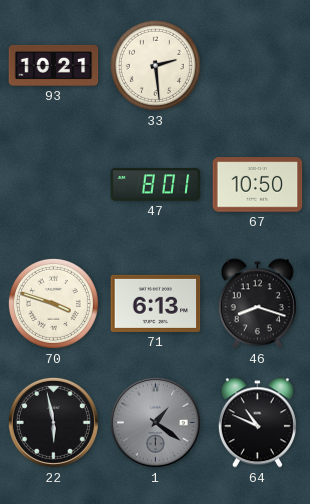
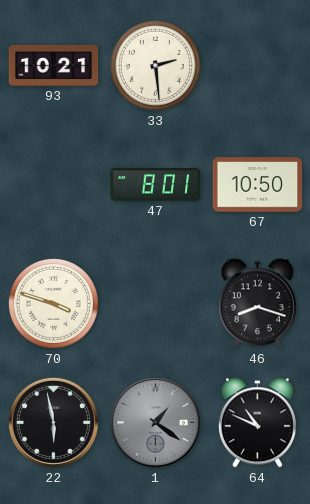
71: 6:13 -> none (156, 303)
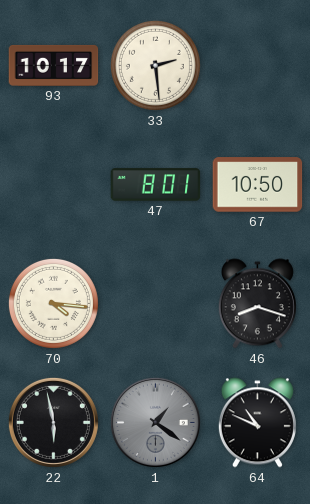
93: 10:21 -> 10:17 (54, 65)
70: 3:48 -> 4:16 (53, 303)
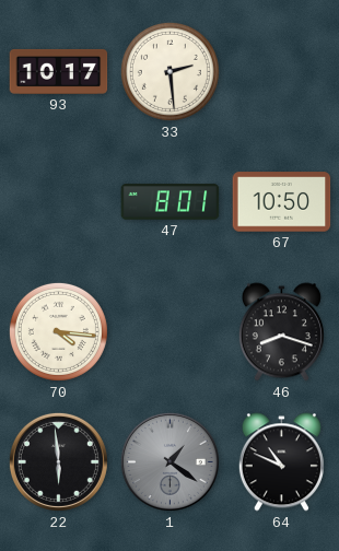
22: 5:58 -> 5:59 (58, 461)
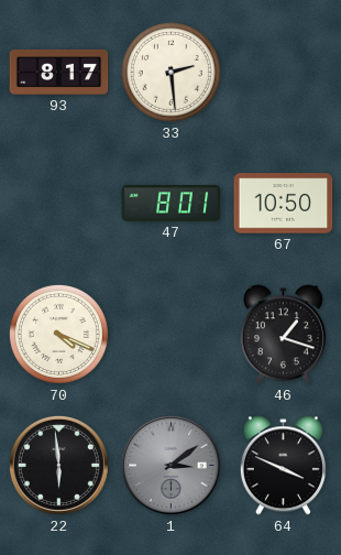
93: 10:17 -> 8:17 (59, 72)
70: 4:16 -> 4:19 (58, 334)
46: 8:18 -> 1:18 (283, 335)
1: 1:21 -> 3:09 (170, 465)
64: 10:49 -> 3:49 (283, 466)
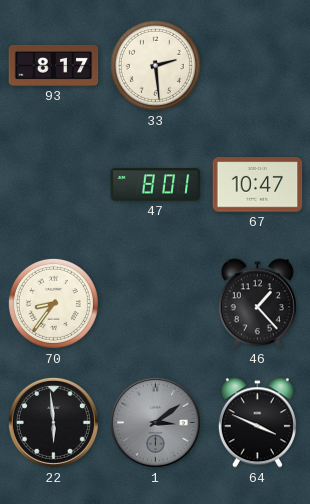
67: 10:50 -> 10:47 (258, 185)
70: 4:19 -> 8:36 (53, 303)
46: 1:18 -> 1:23 (257, 304)
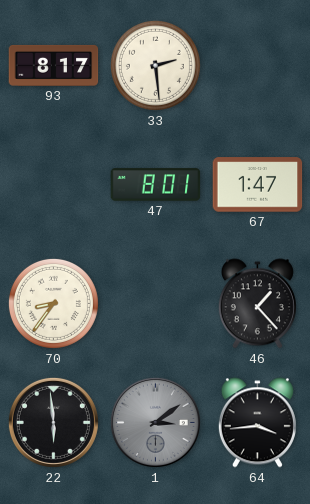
67: 10:47 -> 1:47 (258, 185)
64: 3:49 -> 3:44 (257, 423)
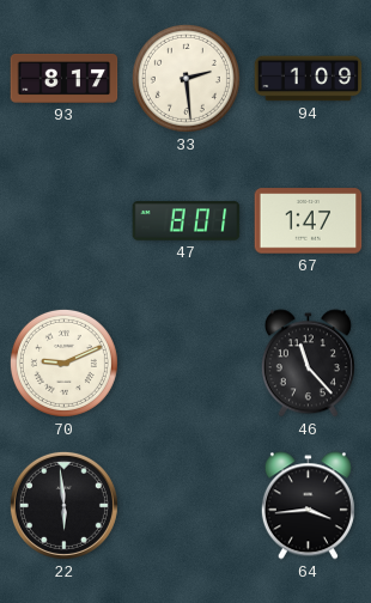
94: none -> 1:09 (309, 79)
70: 8:36 -> 9:11 (63, 363)
46: 1:23 -> 11:23 (308, 364)
1: 3:09 -> none (155, 422)
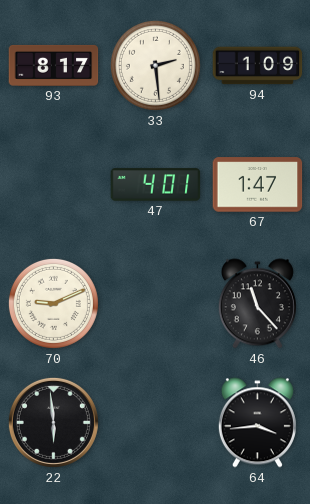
47: 8:01 -> 4:01 (156, 185)
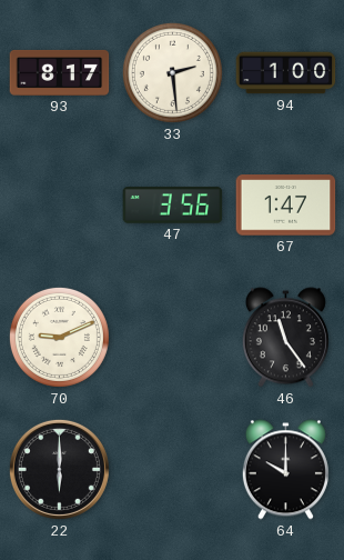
94: 1:09 -> 1:00 (286, 73)
47: 4:01 -> 3:56 (173, 206)
46: 11:23 -> 11:24 (285, 338)
22: 5:59 -> 6:00 (59, 469)
64: 3:44 -> 10:00 (285, 470)
